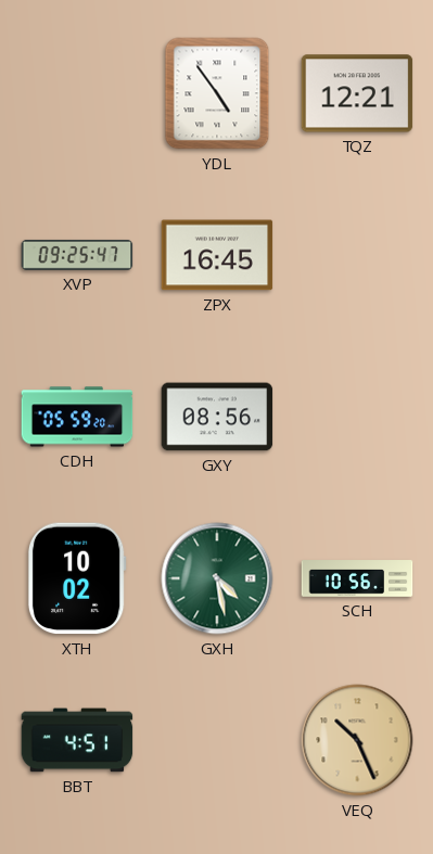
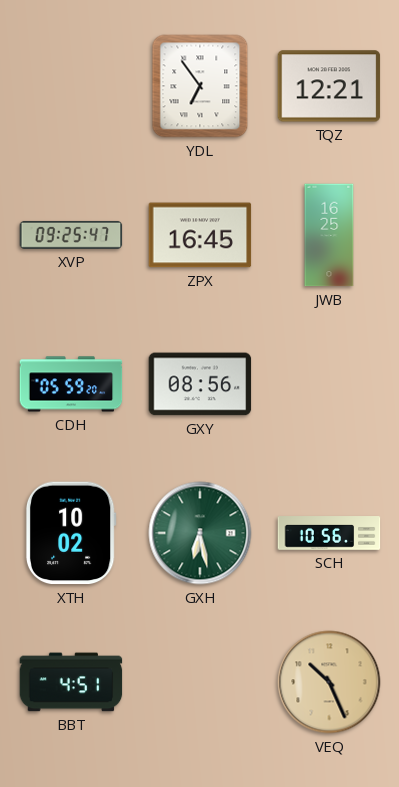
YDL: 4:54 -> 6:54 (200, 86)
JWB: none -> 16:25 (329, 235)
GXH: 4:28 -> 6:28 (200, 533)
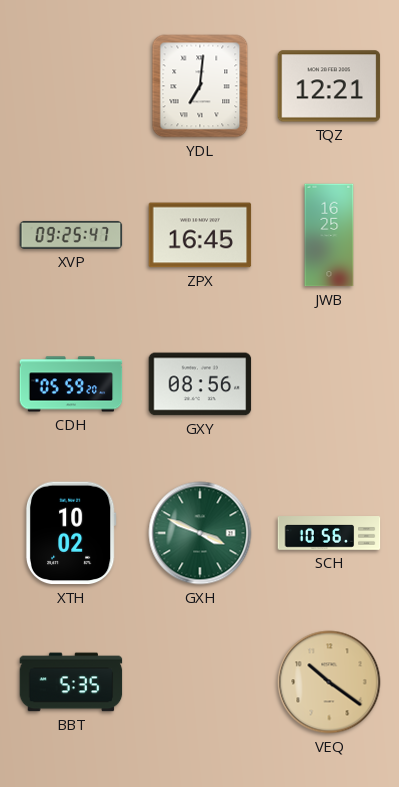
YDL: 6:54 -> 7:01 (200, 86)
GXH: 6:28 -> 3:49 (200, 533)
BBT: 4:51 -> 5:35 (71, 682)
VEQ: 10:26 -> 10:21 (329, 682)
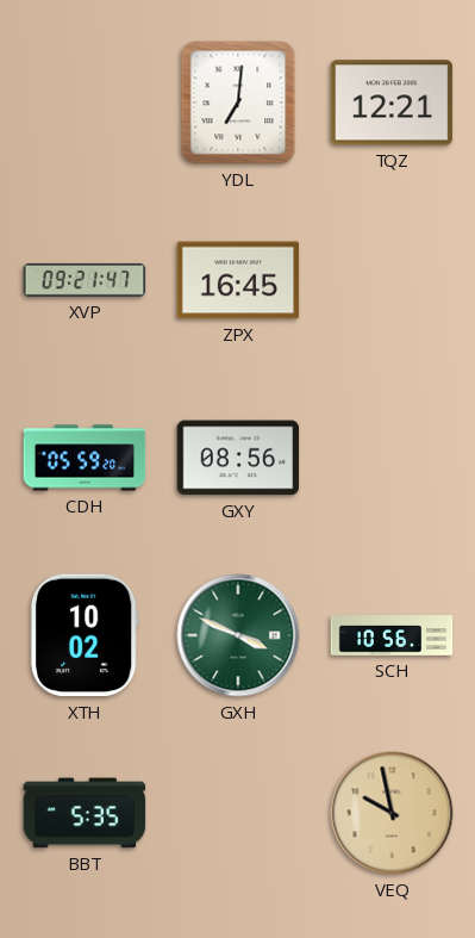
XVP: 09:25 -> 09:21 (85, 280)
JWB: 16:25 -> none (329, 235)
VEQ: 10:21 -> 9:58 (392, 813)
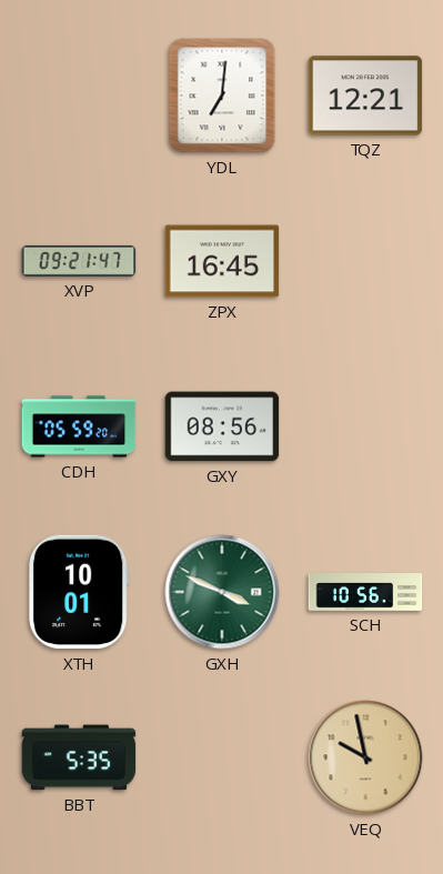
XTH: 10:02 -> 10:01 (79, 592)
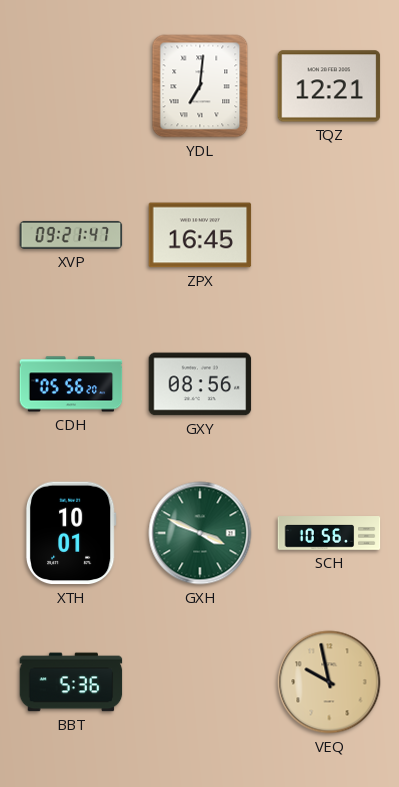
CDH: 05:59 -> 05:56 (71, 384)
BBT: 5:35 -> 5:36 (71, 682)
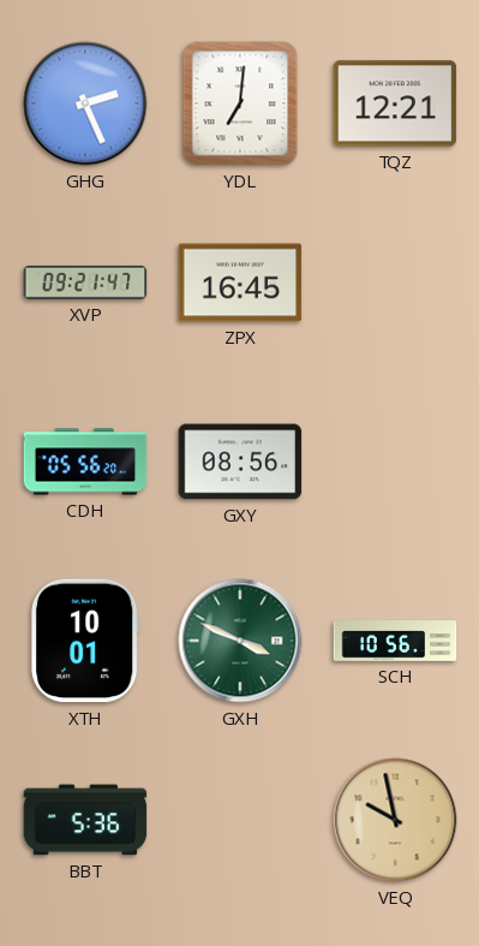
GHG: none -> 2:26 (85, 103)
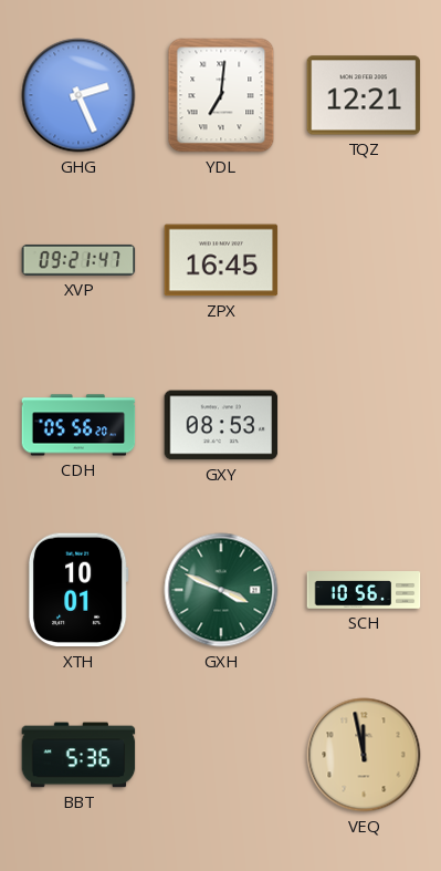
GXY: 08:56 -> 08:53 (221, 425)
VEQ: 9:58 -> 11:58 (364, 755)
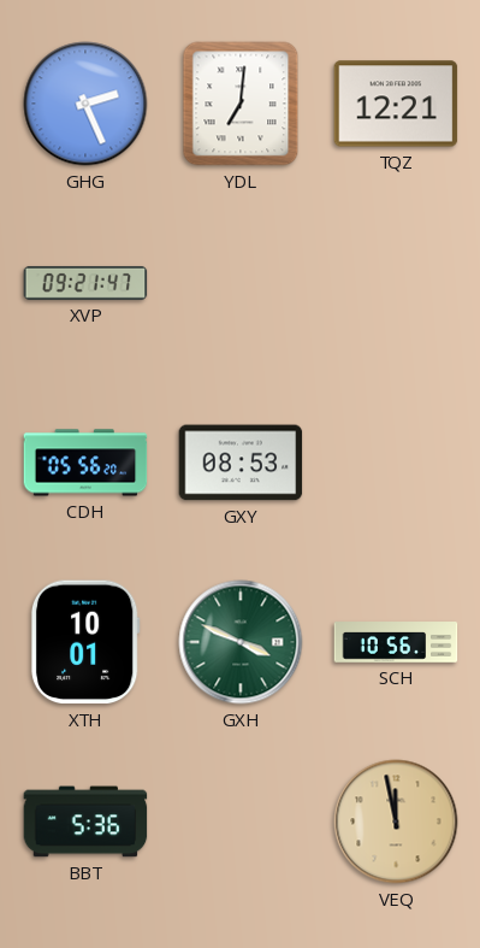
ZPX: 16:45 -> none (221, 260)
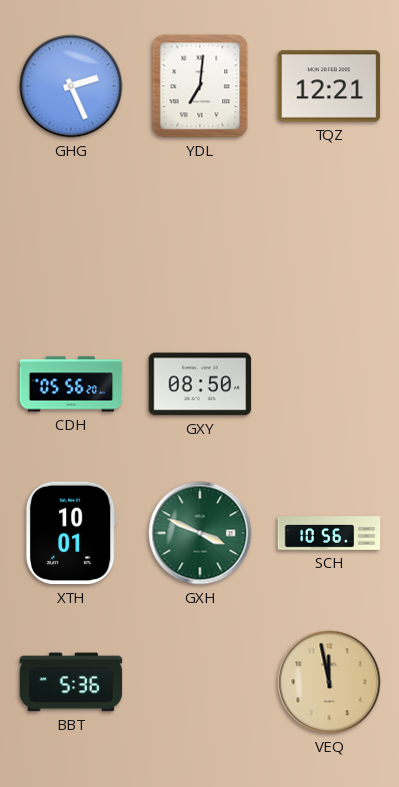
XVP: 09:21 -> none (85, 283)
GXY: 08:53 -> 08:50 (200, 384)
